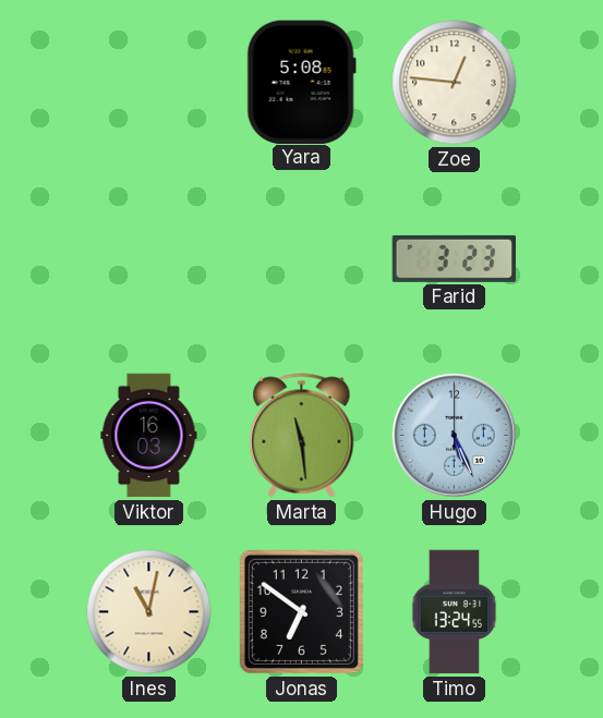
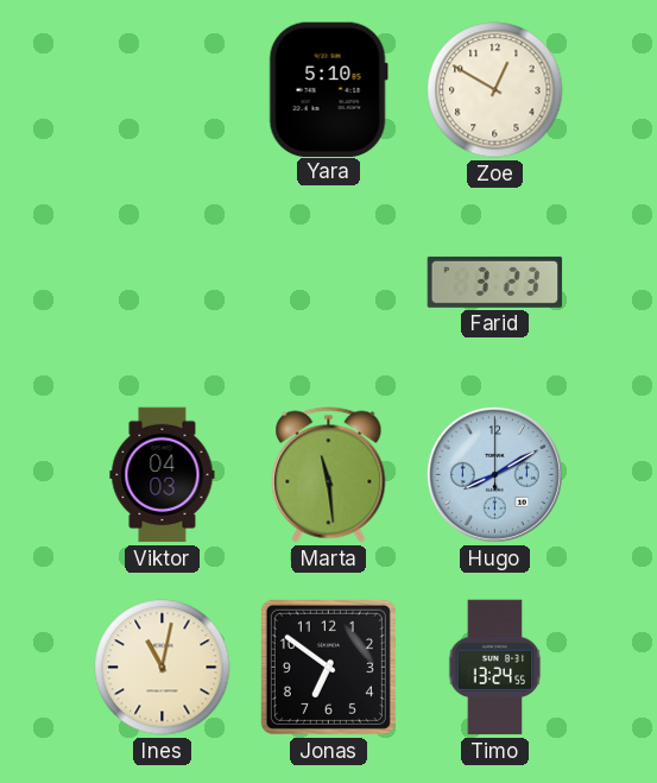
Yara: 5:08 -> 5:10 (328, 89)
Zoe: 12:46 -> 12:50 (495, 90)
Viktor: 16:03 -> 04:03 (163, 475)
Hugo: 5:26 -> 8:10 (494, 474)
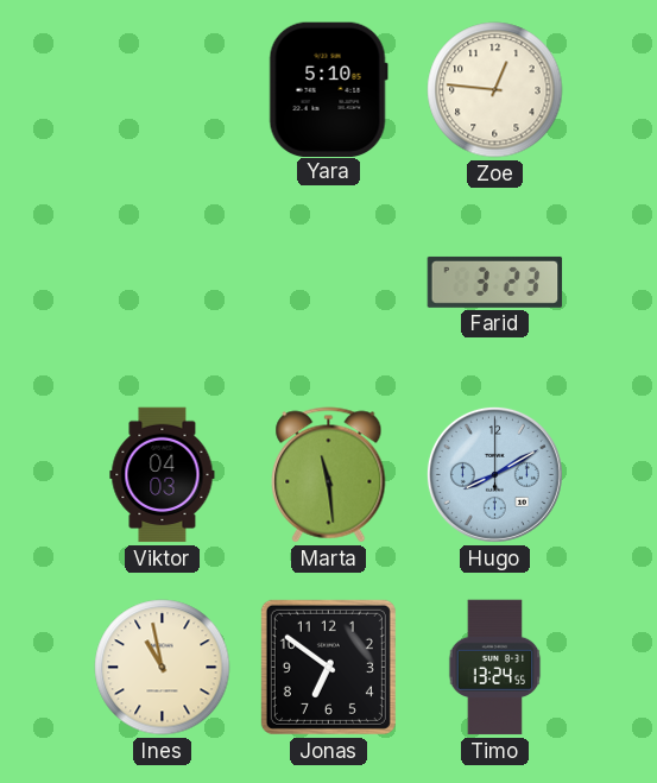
Zoe: 12:50 -> 12:46 (495, 90)
Ines: 11:02 -> 10:58 (163, 668)
